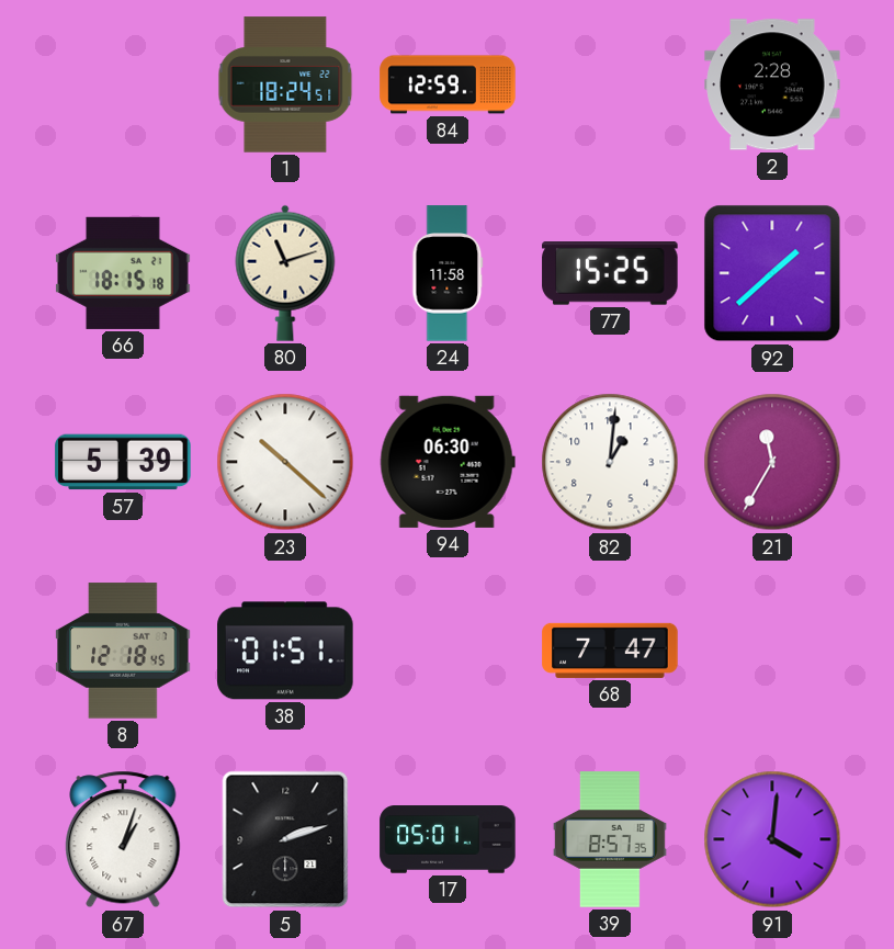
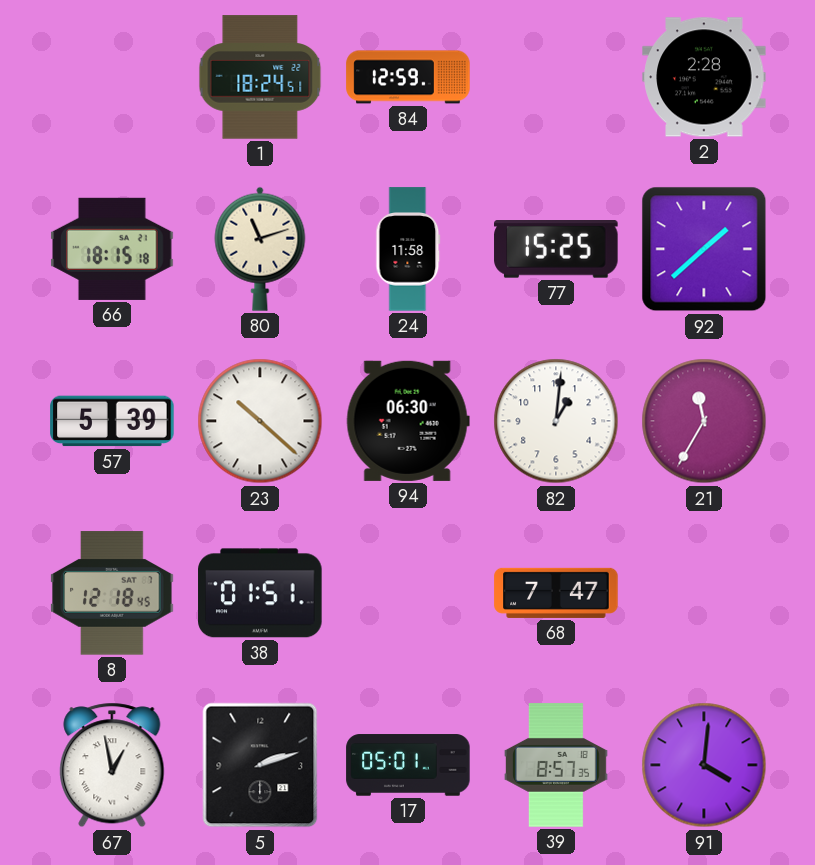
67: 1:03 -> 12:58 (112, 765)
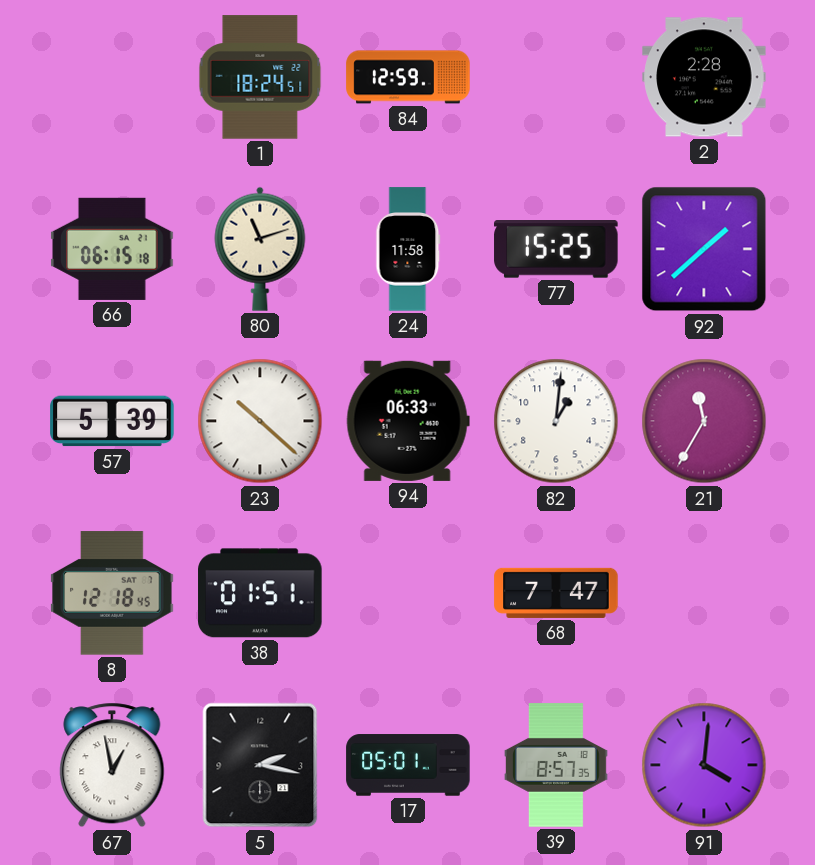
66: 18:15 -> 06:15 (112, 249)
94: 06:30 -> 06:33 (408, 421)
5: 2:12 -> 2:17 (260, 765)
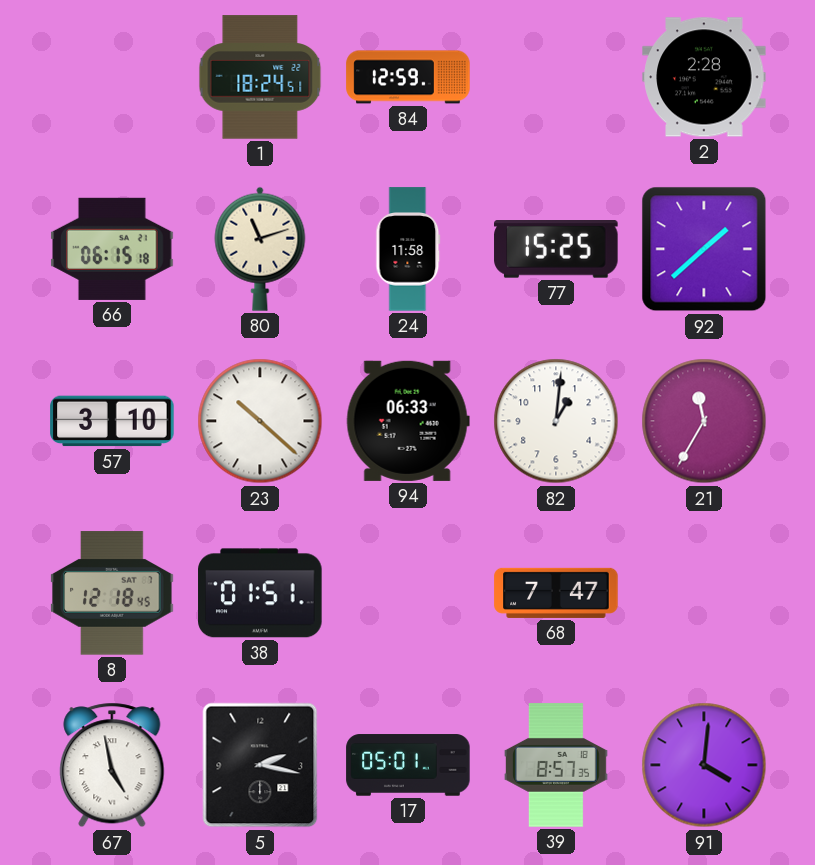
57: 5:39 -> 3:10 (112, 421)
67: 12:58 -> 4:58 (112, 765)
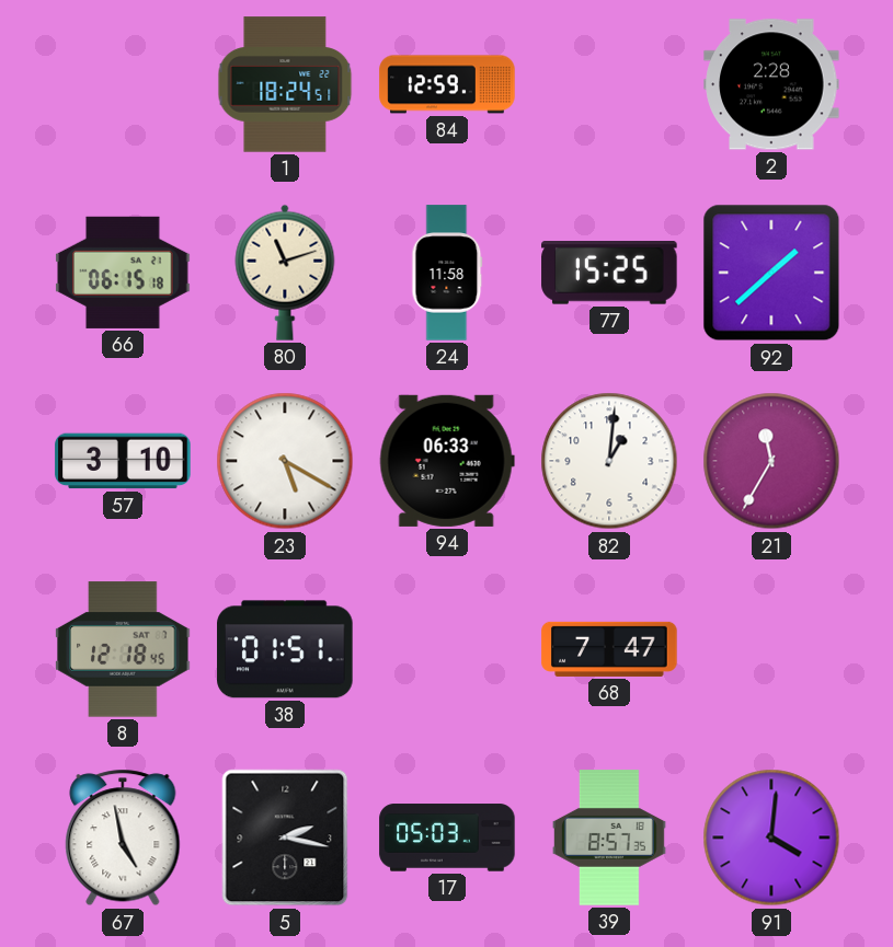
23: 10:22 -> 5:20 (285, 461)
17: 05:01 -> 05:03 (447, 838)
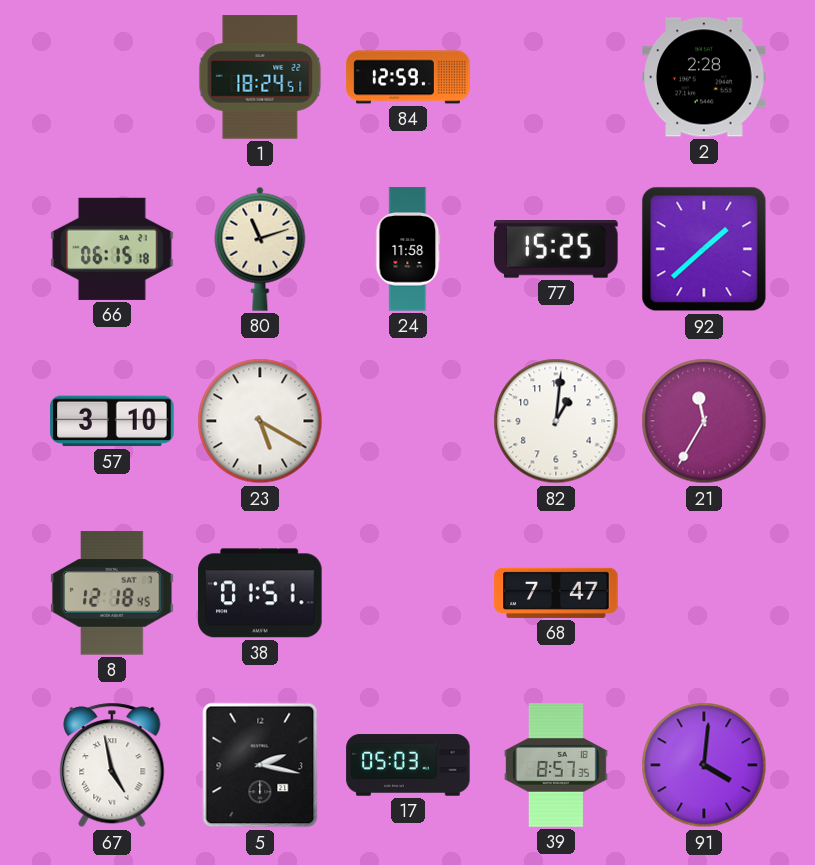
94: 06:33 -> none (447, 461)
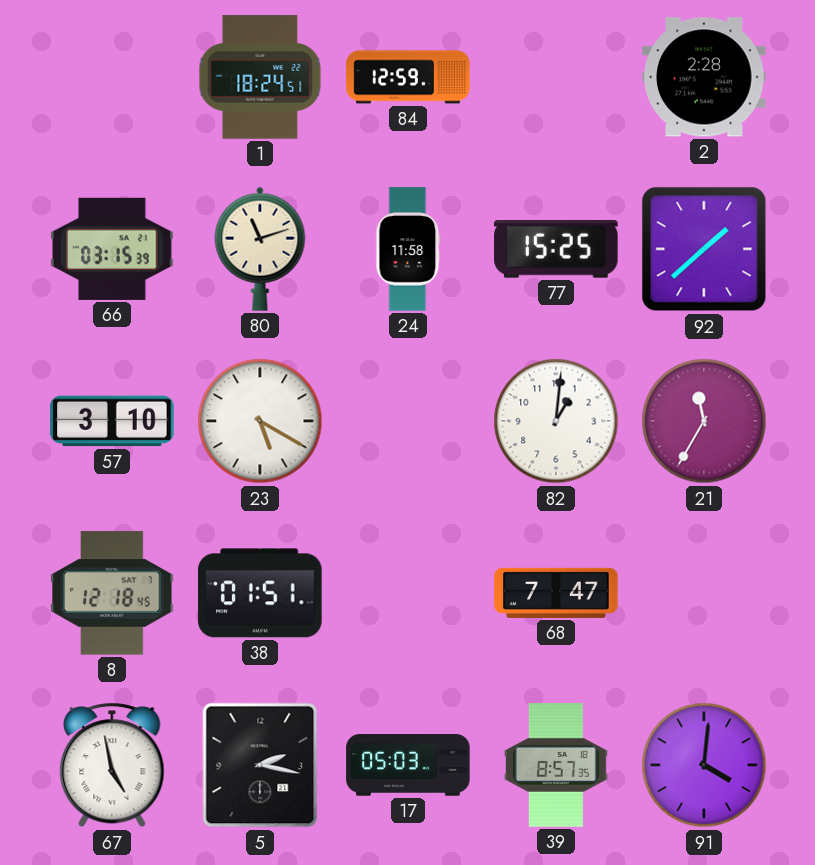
66: 06:15 -> 03:15 (112, 249)
